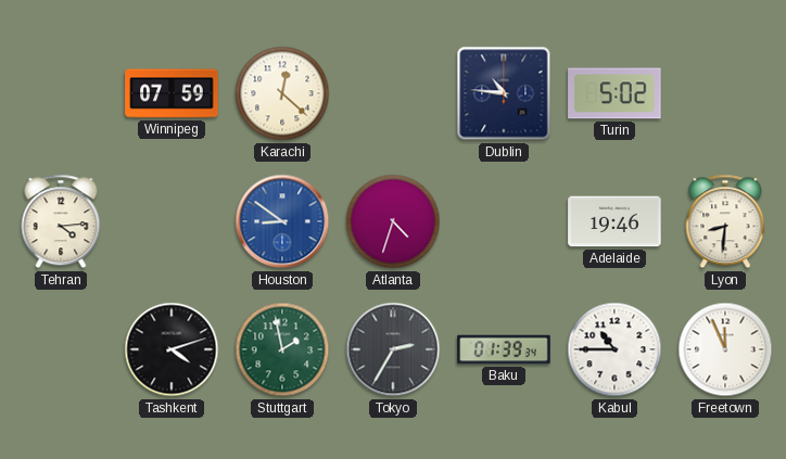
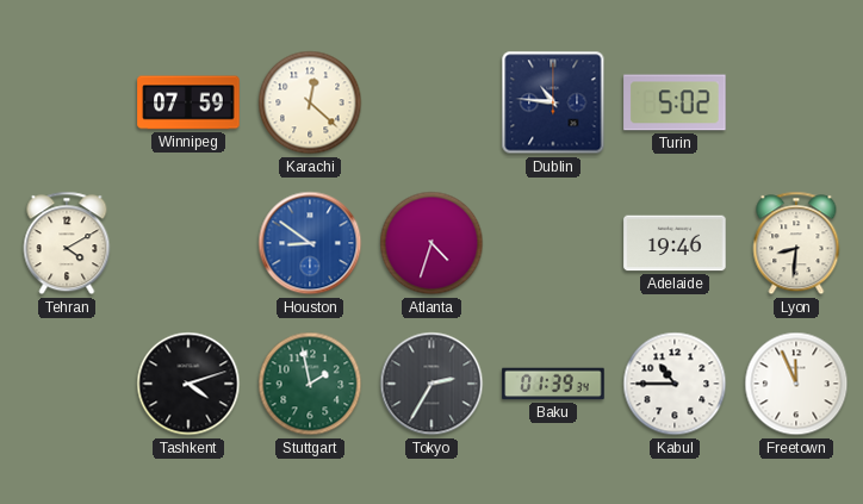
Tehran: 4:14 -> 4:10 (67, 243)
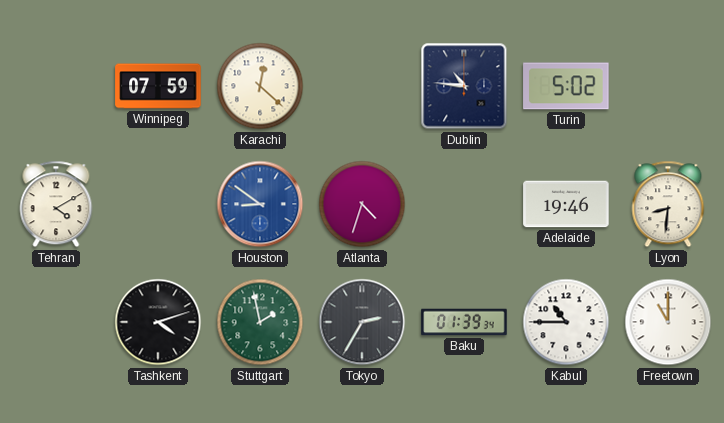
Freetown: 11:56 -> 11:00 (668, 322)
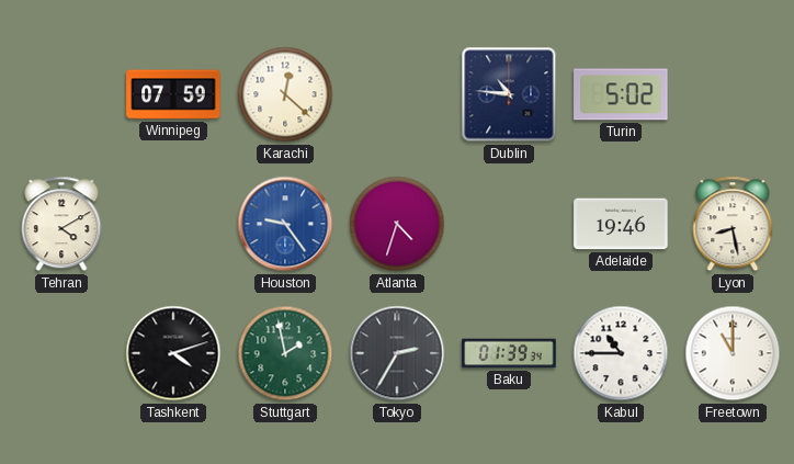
Houston: 8:51 -> 9:24 (285, 224)
Lyon: 8:31 -> 8:28 (733, 224)
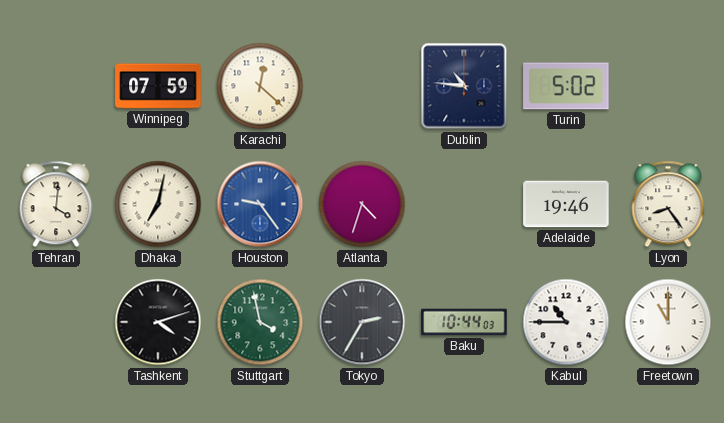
Tehran: 4:10 -> 4:01 (56, 204)
Dhaka: none -> 7:02 (158, 204)
Lyon: 8:28 -> 8:24 (668, 204)
Stuttgart: 1:58 -> 3:58 (260, 322)
Baku: 01:39 -> 10:44 (464, 322)
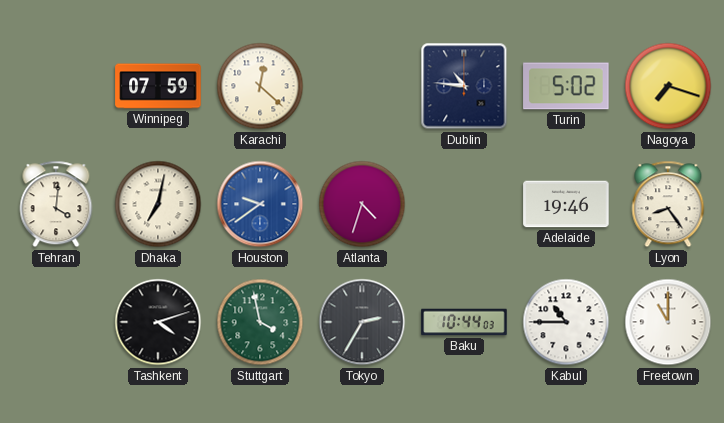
Nagoya: none -> 7:18 (668, 86)
Houston: 9:24 -> 9:39 (260, 204)
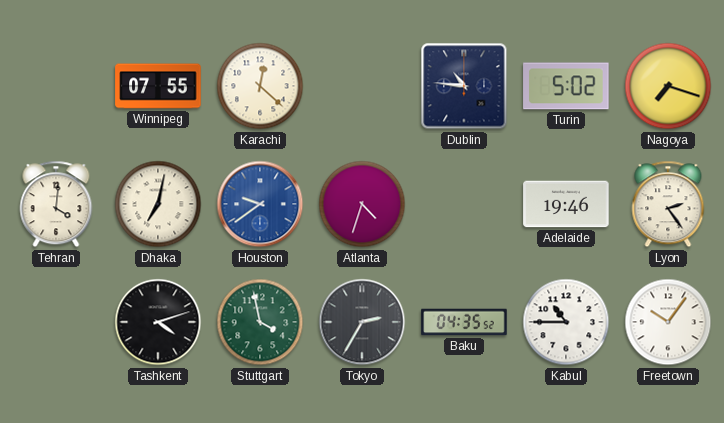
Winnipeg: 07:59 -> 07:55 (158, 86)
Lyon: 8:24 -> 2:24 (668, 204)
Baku: 10:44 -> 04:35 (464, 322)
Freetown: 11:00 -> 10:06 (668, 322)
